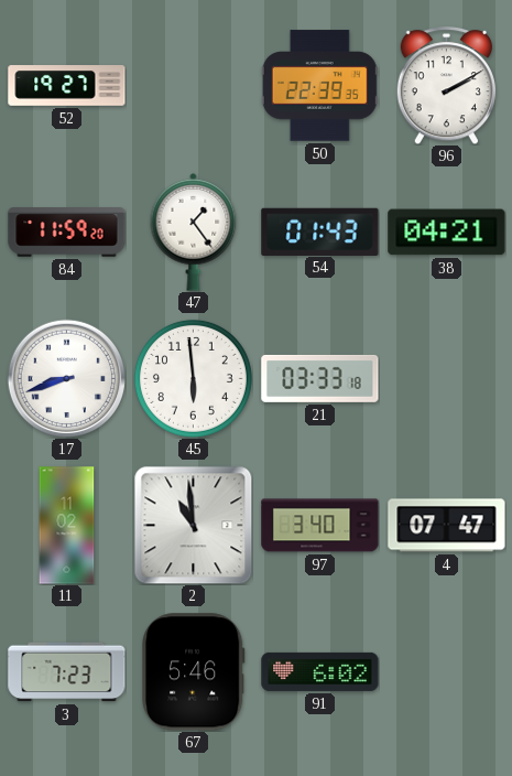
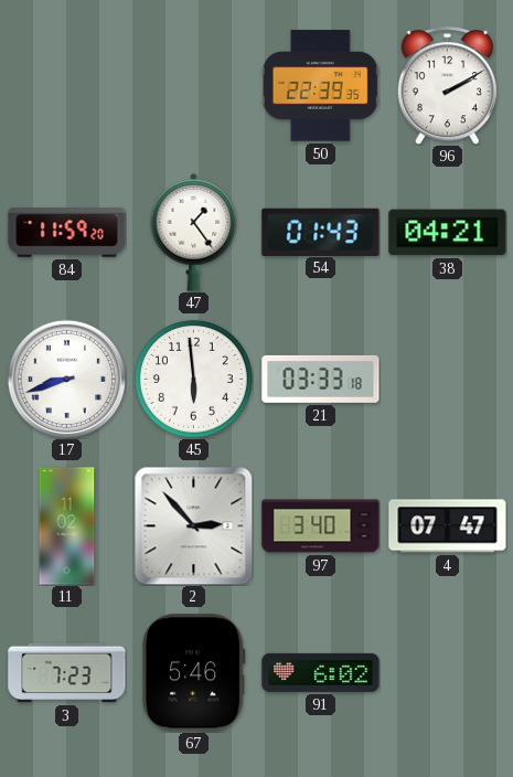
52: 19:27 -> none (67, 86)
2: 10:59 -> 2:53 (193, 525)
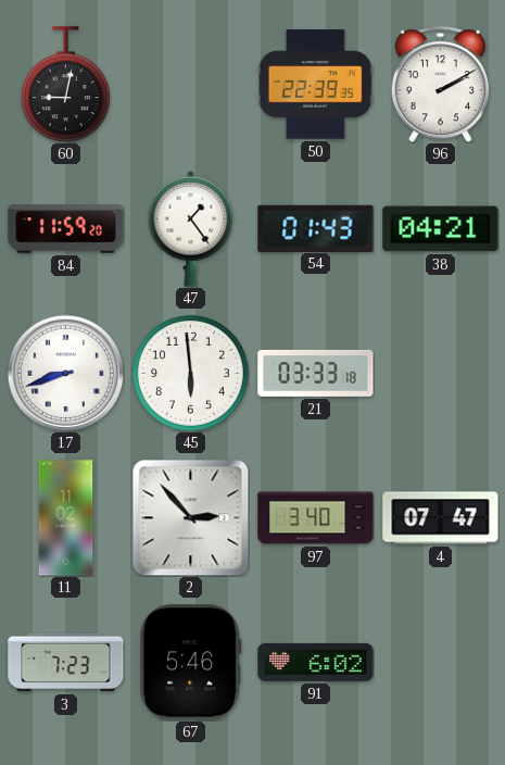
60: none -> 9:02 (65, 85)
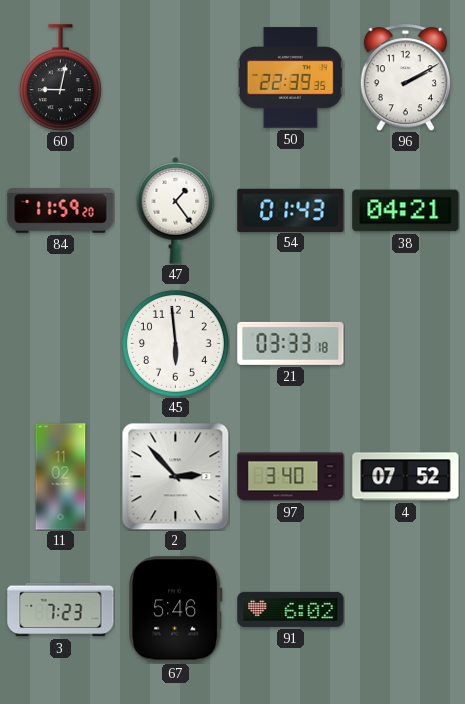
17: 8:42 -> none (65, 373)
4: 07:47 -> 07:52 (406, 477)
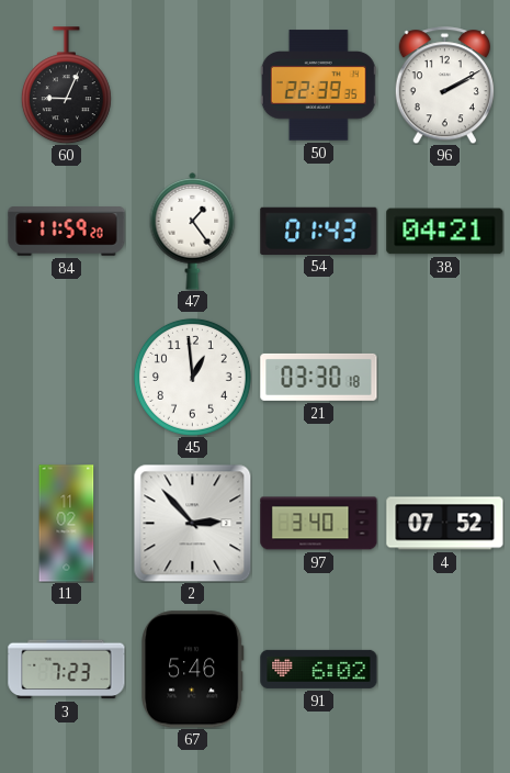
60: 9:02 -> 9:04 (66, 86)
45: 5:59 -> 12:59 (192, 377)
21: 03:33 -> 03:30 (319, 377)
